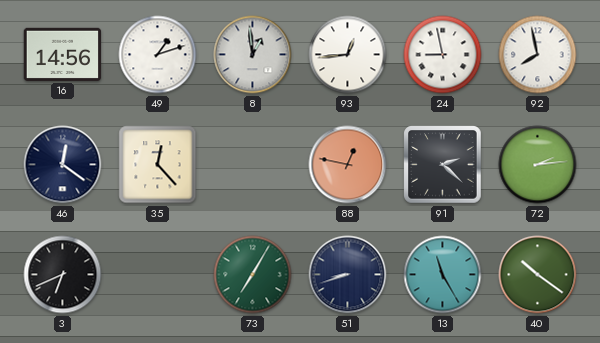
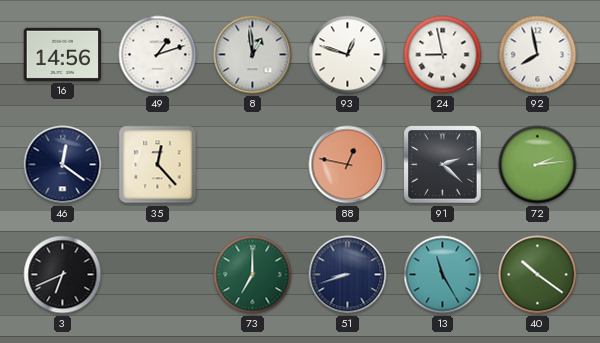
93: 12:44 -> 12:48 (348, 55)
73: 7:05 -> 7:00 (253, 275)
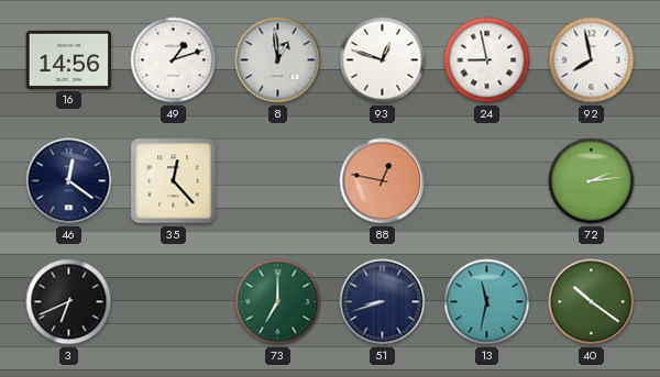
91: 2:22 -> none (443, 165)
13: 11:25 -> 11:32 (487, 302)
